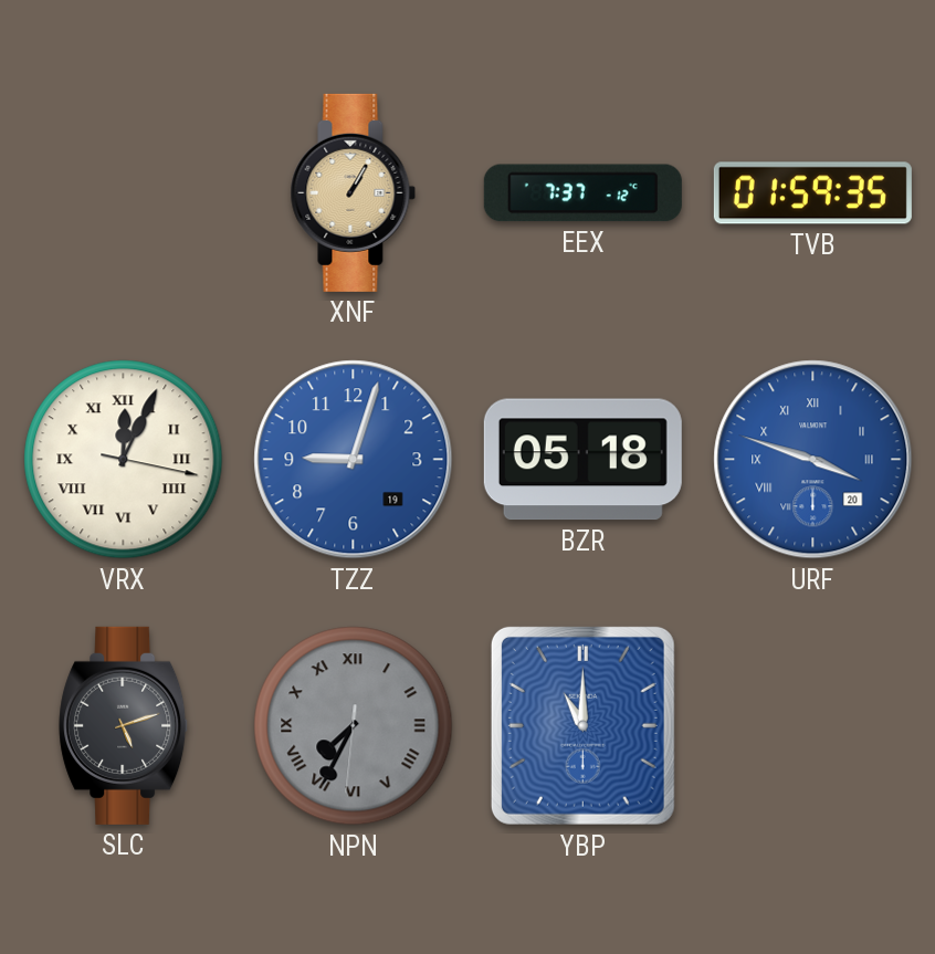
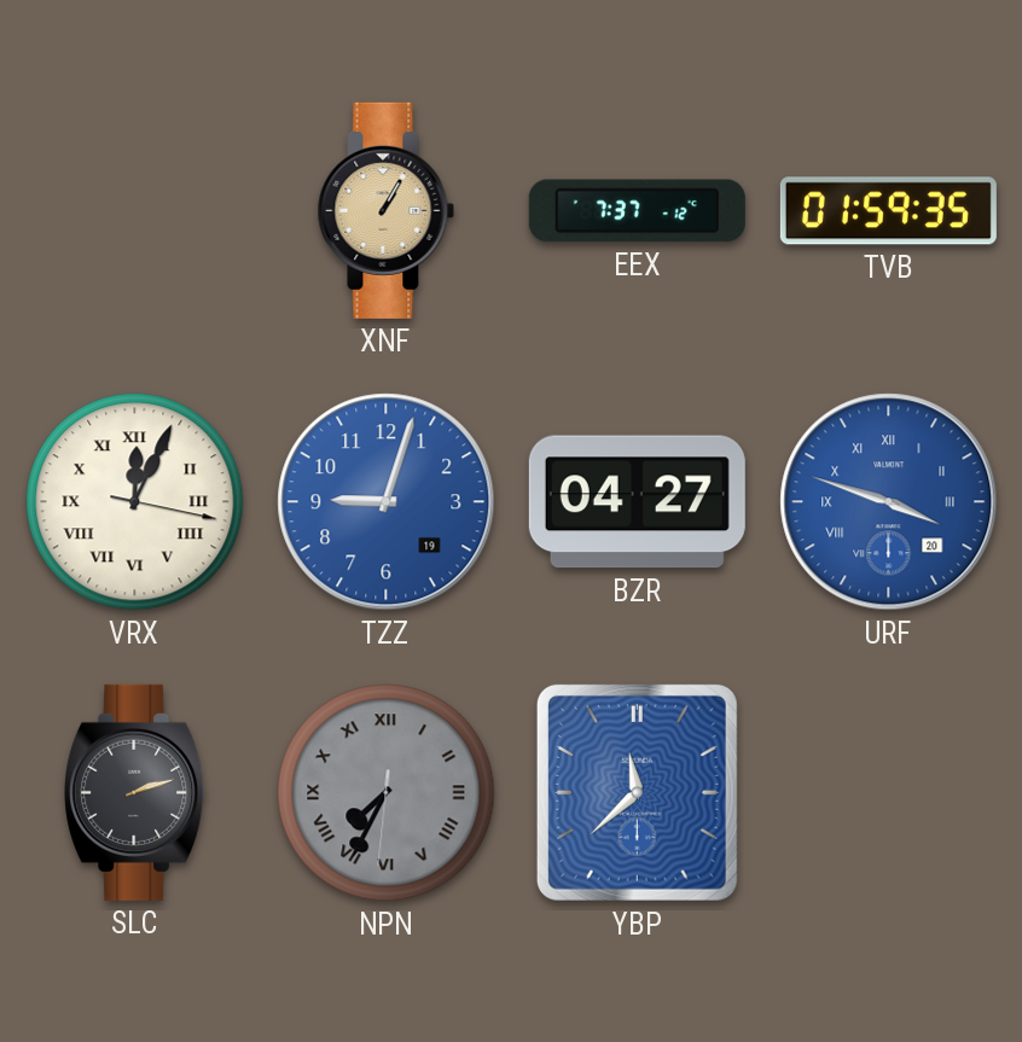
BZR: 05:18 -> 04:27 (637, 502)
SLC: 5:12 -> 2:12 (135, 792)
YBP: 11:00 -> 11:38 (637, 792)
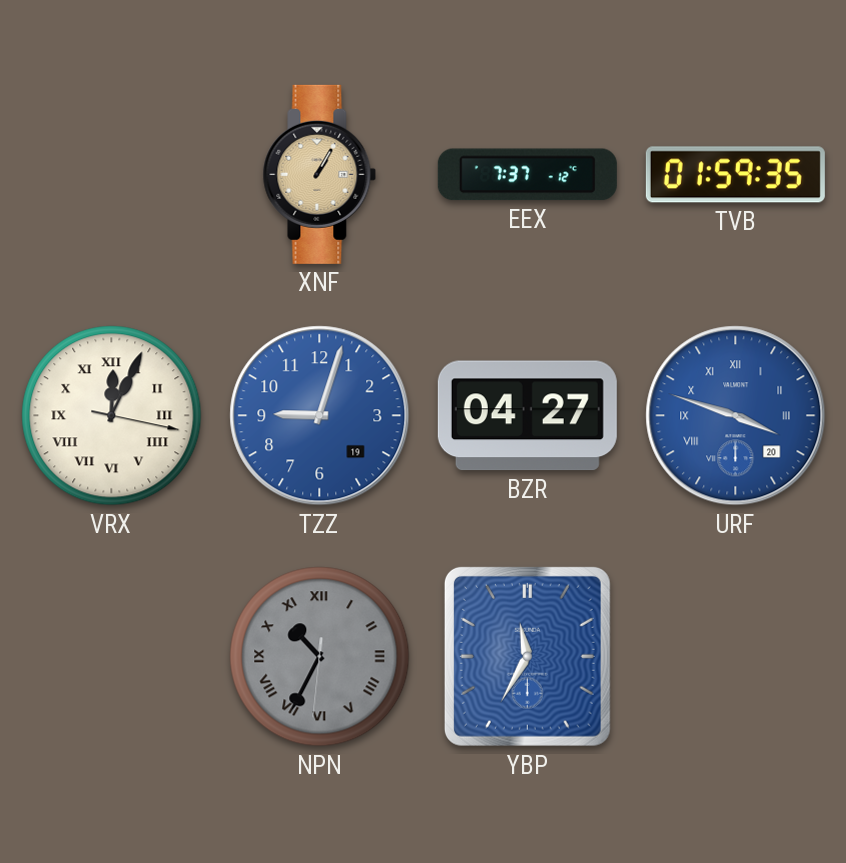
SLC: 2:12 -> none (135, 792)
NPN: 7:34 -> 10:34 (320, 657)
YBP: 11:38 -> 11:35 (527, 656)
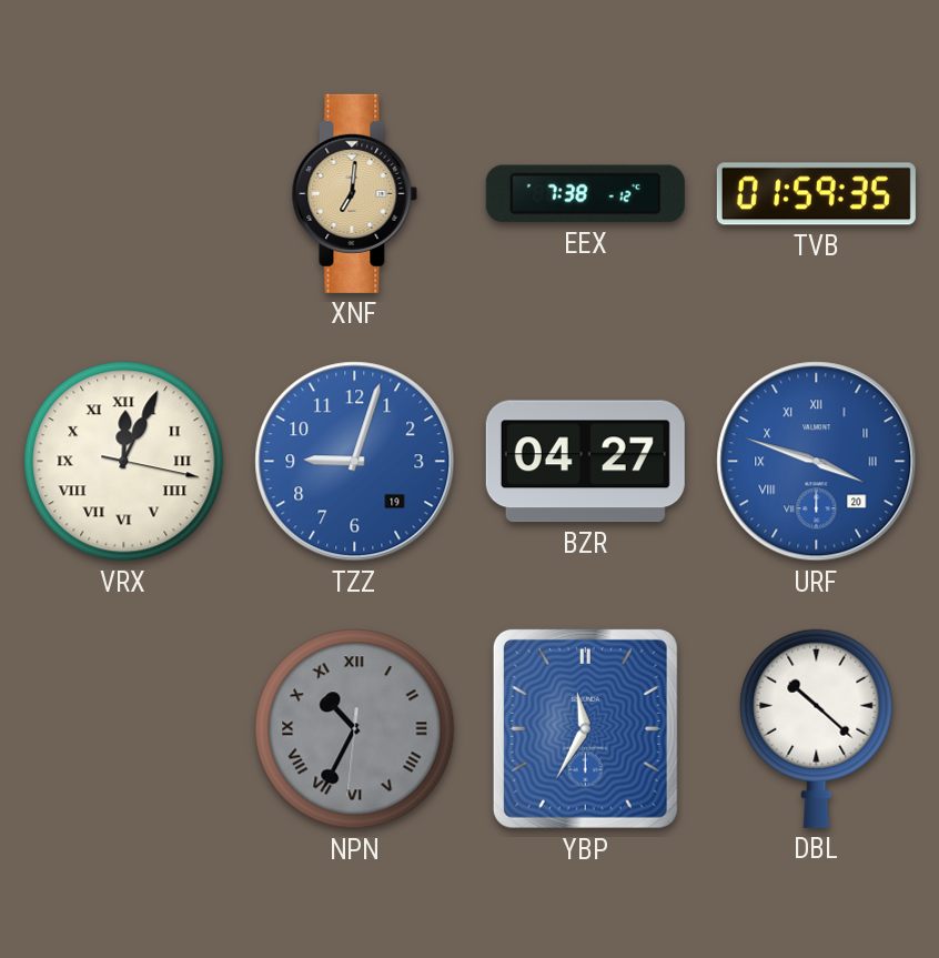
XNF: 1:05 -> 7:01 (355, 193)
EEX: 7:37 -> 7:38 (585, 194)
DBL: none -> 10:22 (817, 728)
